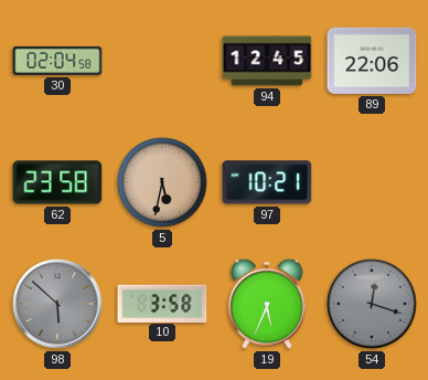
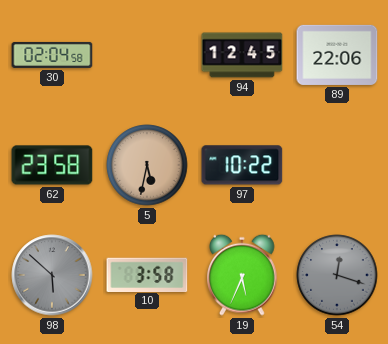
97: 10:21 -> 10:22 (242, 165)
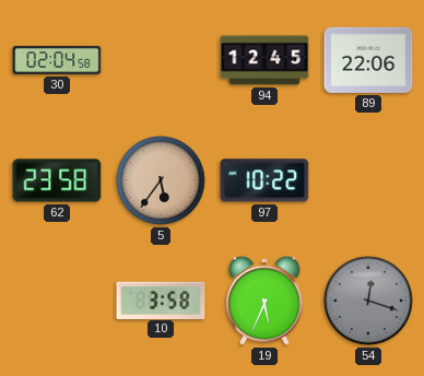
5: 5:32 -> 5:36 (161, 180)
98: 5:52 -> none (52, 275)
